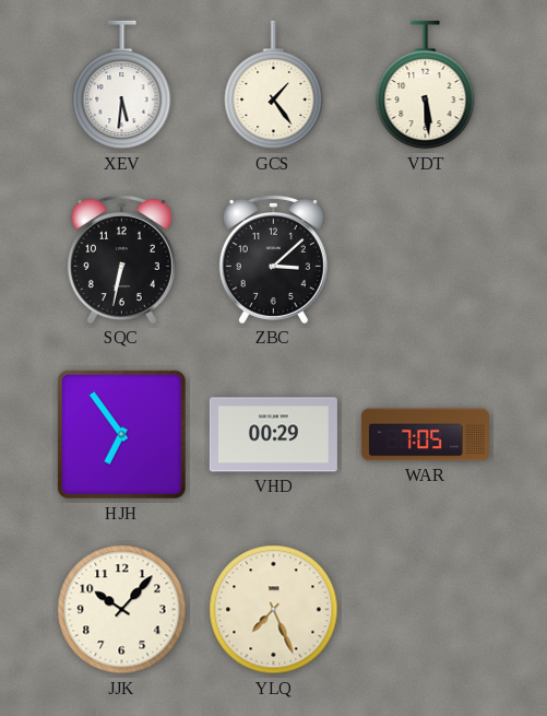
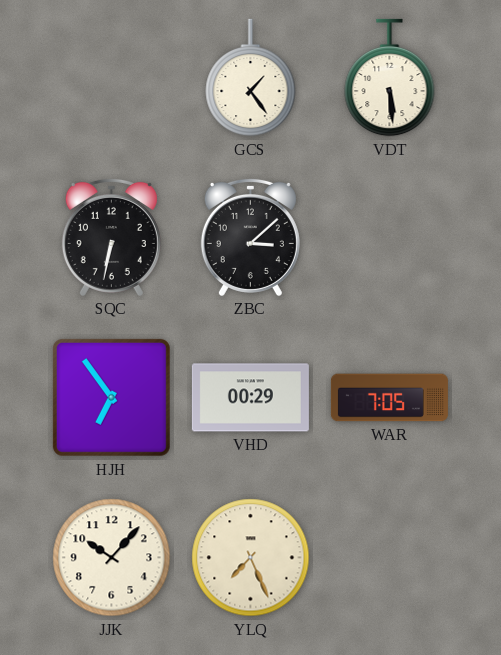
XEV: 5:31 -> none (122, 85)
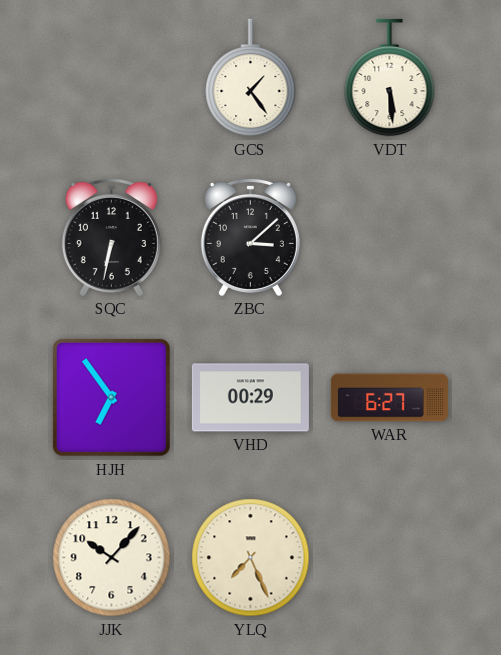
WAR: 7:05 -> 6:27 (389, 398)
